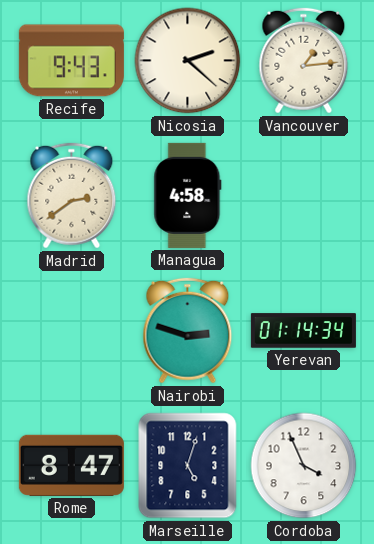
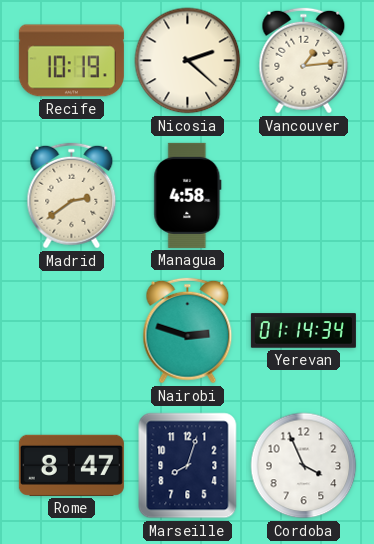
Recife: 9:43 -> 10:19 (71, 61)
Marseille: 5:03 -> 8:03 (188, 466)
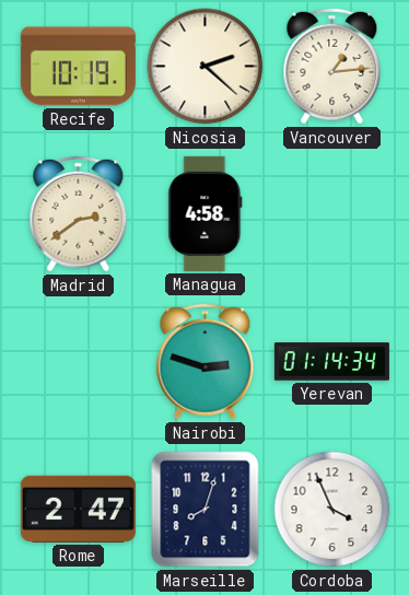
Rome: 8:47 -> 2:47 (78, 509)
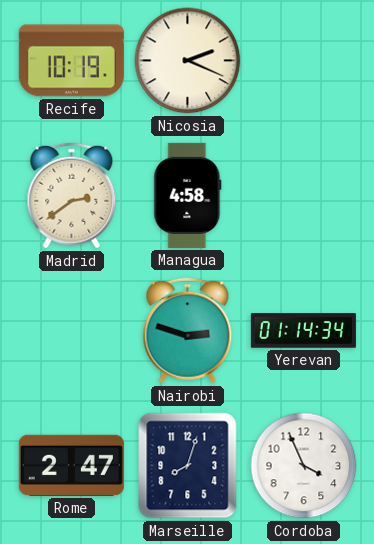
Nicosia: 2:22 -> 2:19 (188, 61)
Vancouver: 1:14 -> none (332, 67)
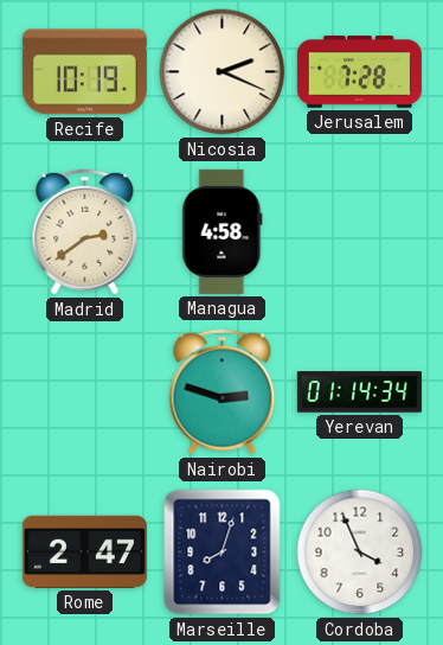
Jerusalem: none -> 7:28 (359, 72)
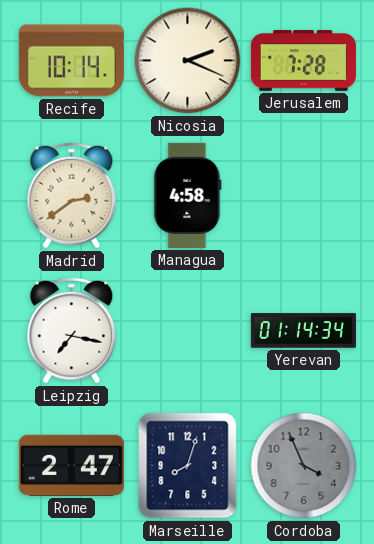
Recife: 10:19 -> 10:14 (71, 61)
Leipzig: none -> 7:17 (72, 331)
Nairobi: 2:48 -> none (223, 392)
Cordoba dial: white -> grey (304, 466)
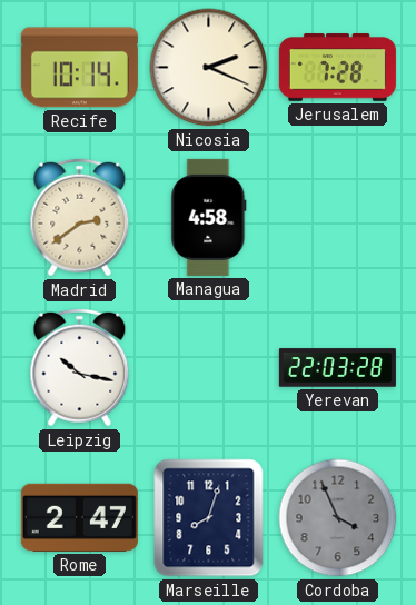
Leipzig: 7:17 -> 10:17 (80, 368)
Yerevan: 01:14 -> 22:03 (337, 368)
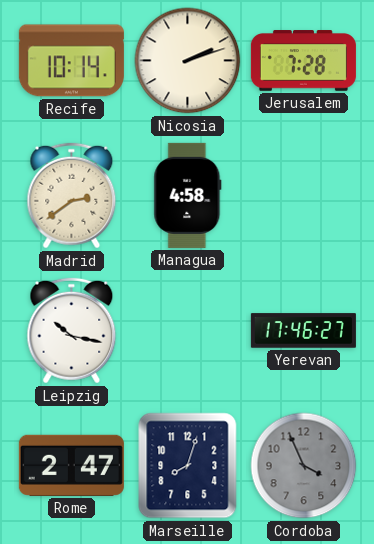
Nicosia: 2:19 -> 2:12 (188, 61)
Yerevan: 22:03 -> 17:46 (303, 331)
